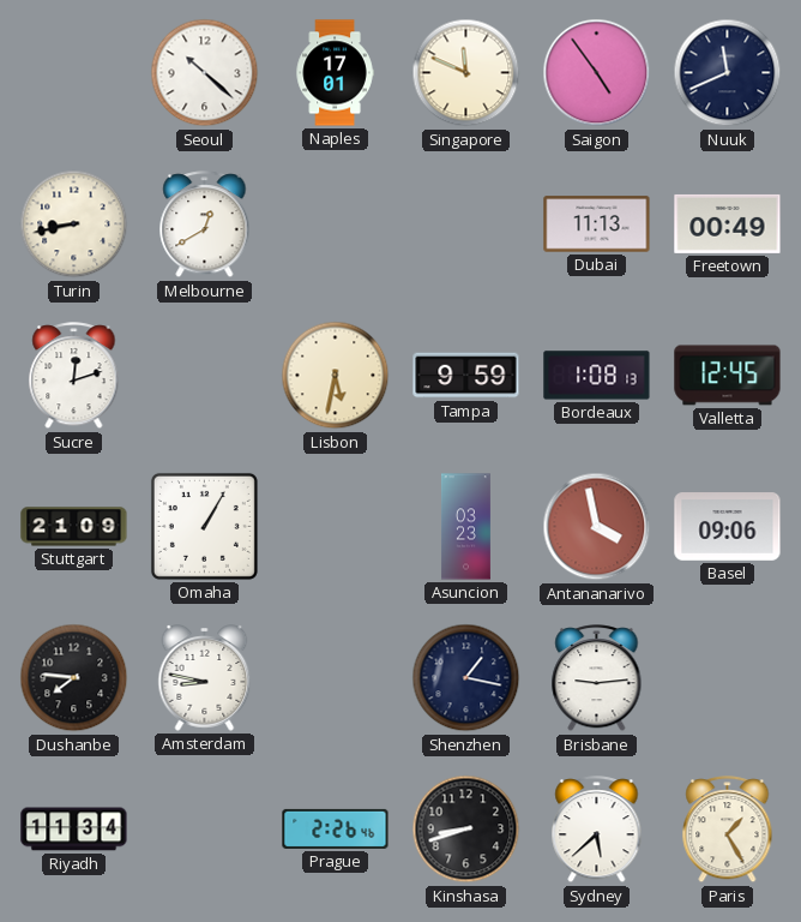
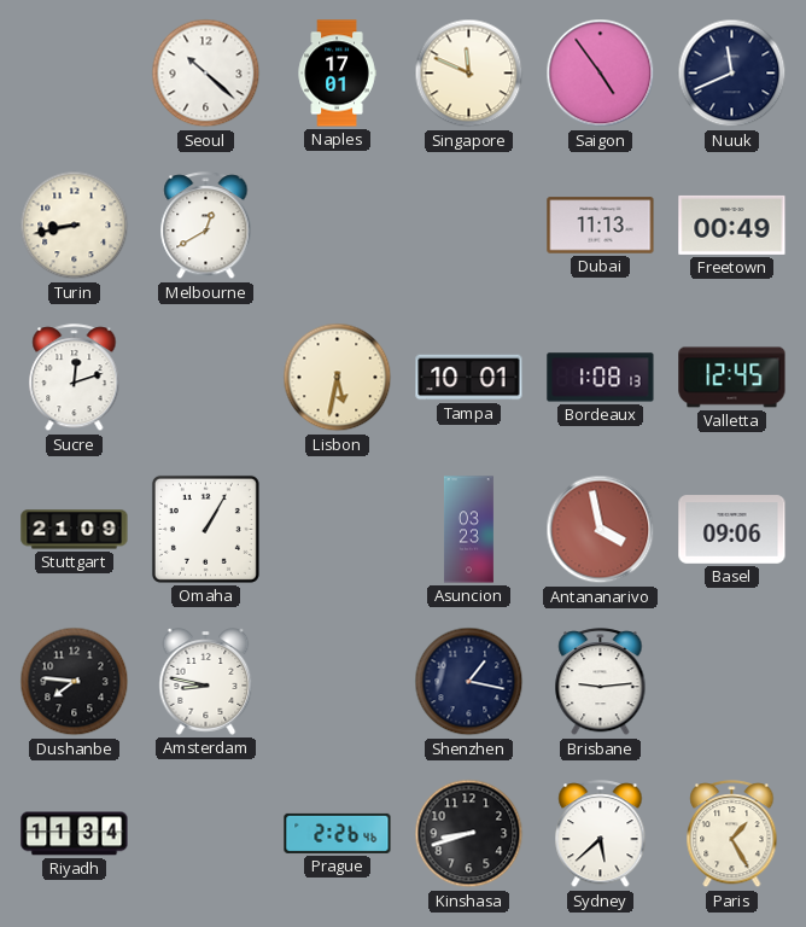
Tampa: 9:59 -> 10:01 (469, 378)
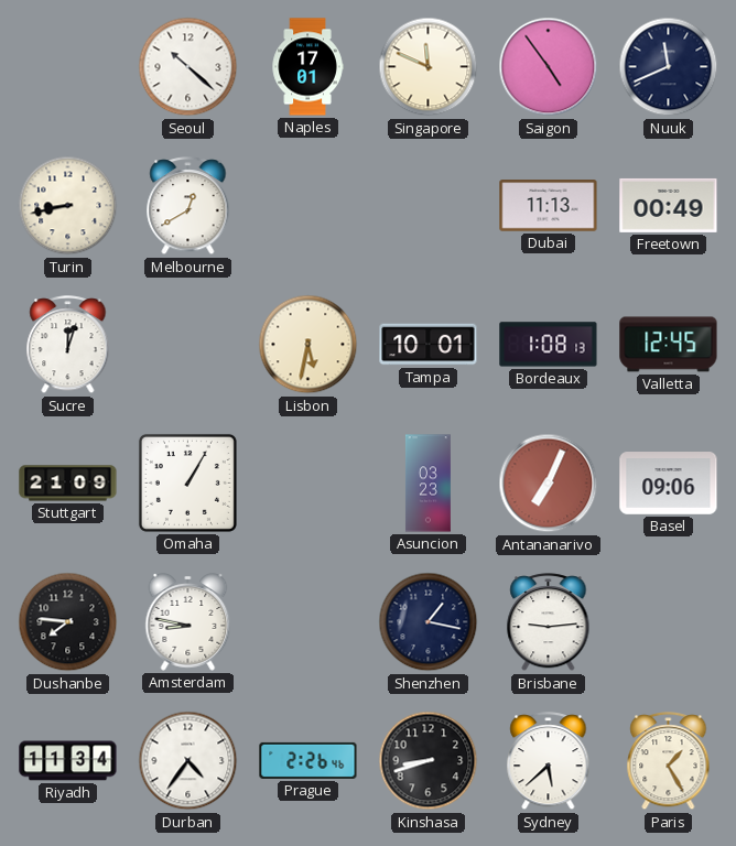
Sucre: 12:12 -> 12:03 (68, 345)
Antananarivo: 3:58 -> 7:04 (549, 484)
Durban: none -> 4:36 (188, 761)
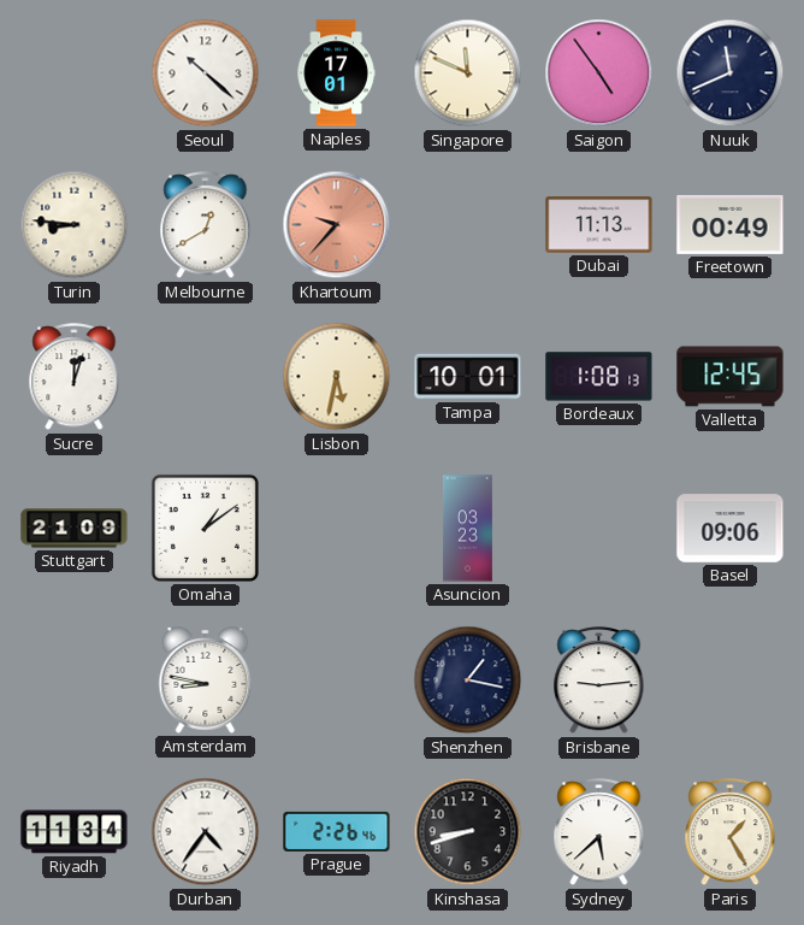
Turin: 8:43 -> 8:46 (75, 225)
Khartoum: none -> 9:37 (337, 225)
Omaha: 1:05 -> 1:09 (205, 528)
Antananarivo: 7:04 -> none (549, 484)
Dushanbe: 7:46 -> none (68, 622)
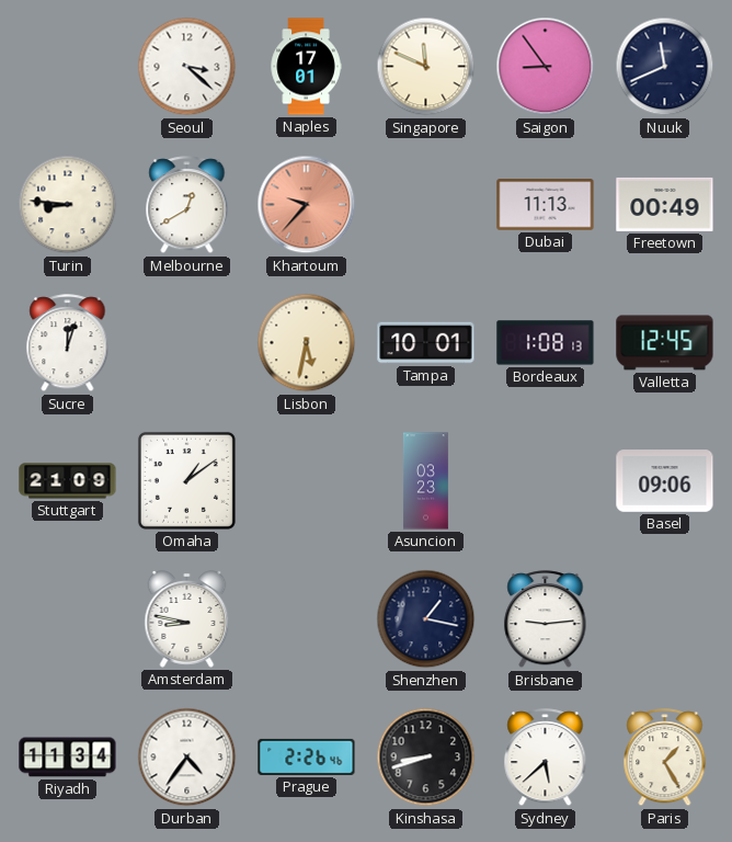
Seoul: 10:22 -> 3:22 (187, 67)
Saigon: 4:54 -> 8:54 (546, 67)
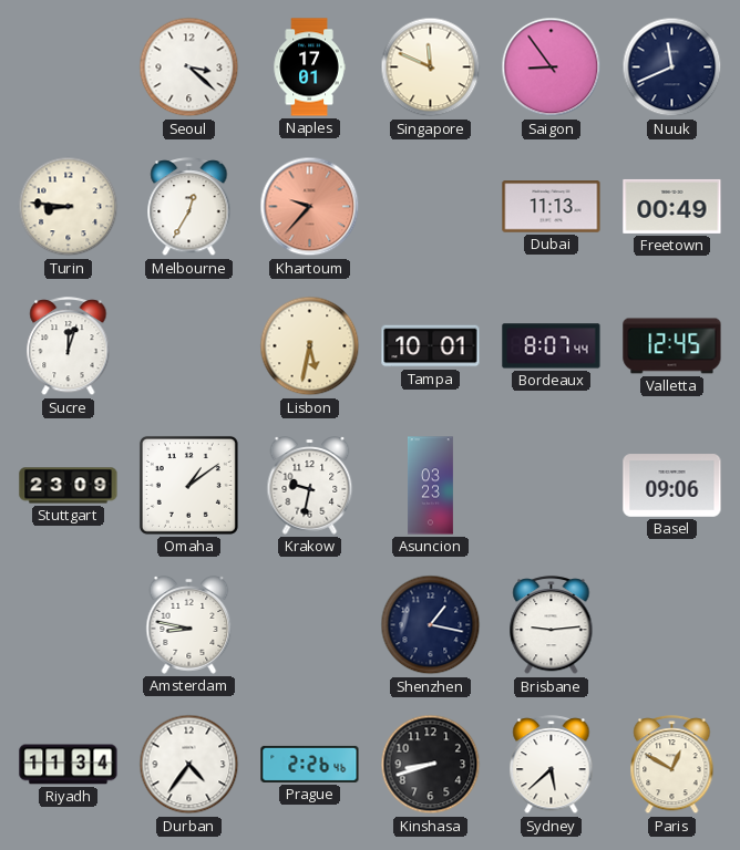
Melbourne: 12:40 -> 12:35 (189, 207)
Bordeaux: 1:08 -> 8:07 (552, 346)
Stuttgart: 21:09 -> 23:09 (69, 486)
Krakow: none -> 9:32 (310, 486)
Paris: 1:25 -> 12:50 (672, 765)
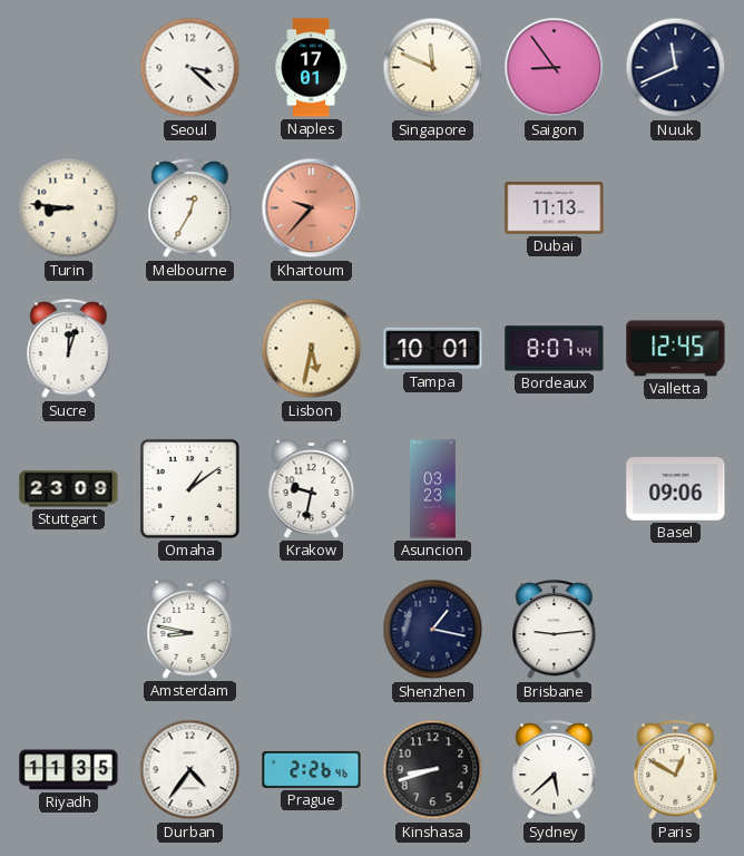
Freetown: 00:49 -> none (672, 206)
Riyadh: 11:34 -> 11:35 (69, 770)
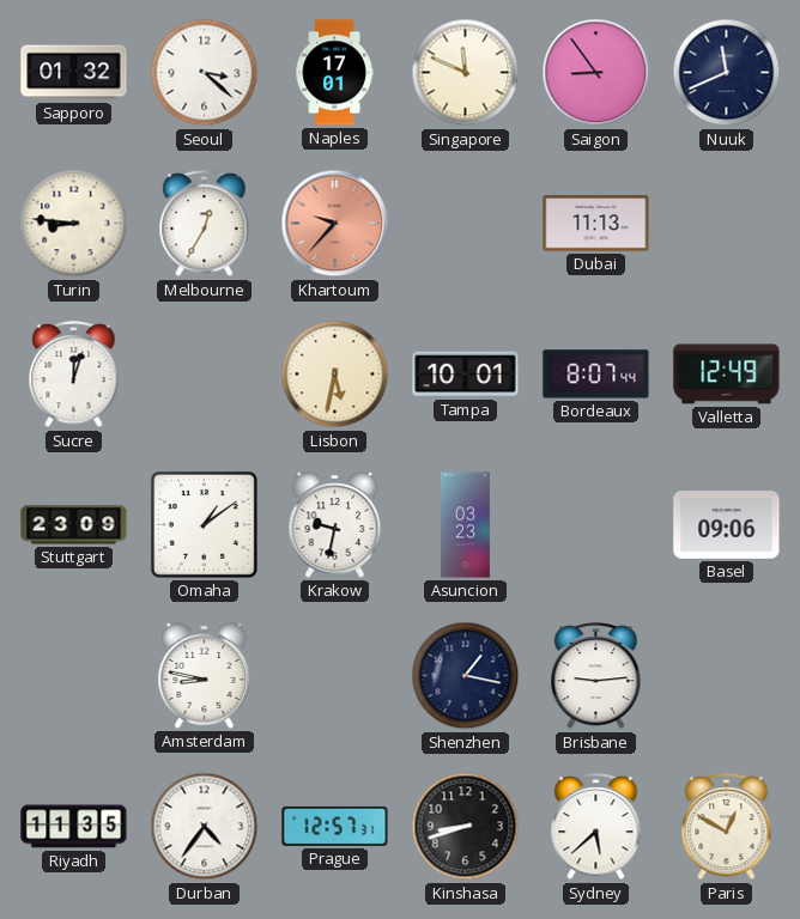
Sapporo: none -> 01:32 (74, 73)
Valletta: 12:45 -> 12:49 (727, 375)
Prague: 2:26 -> 12:57 (335, 826)
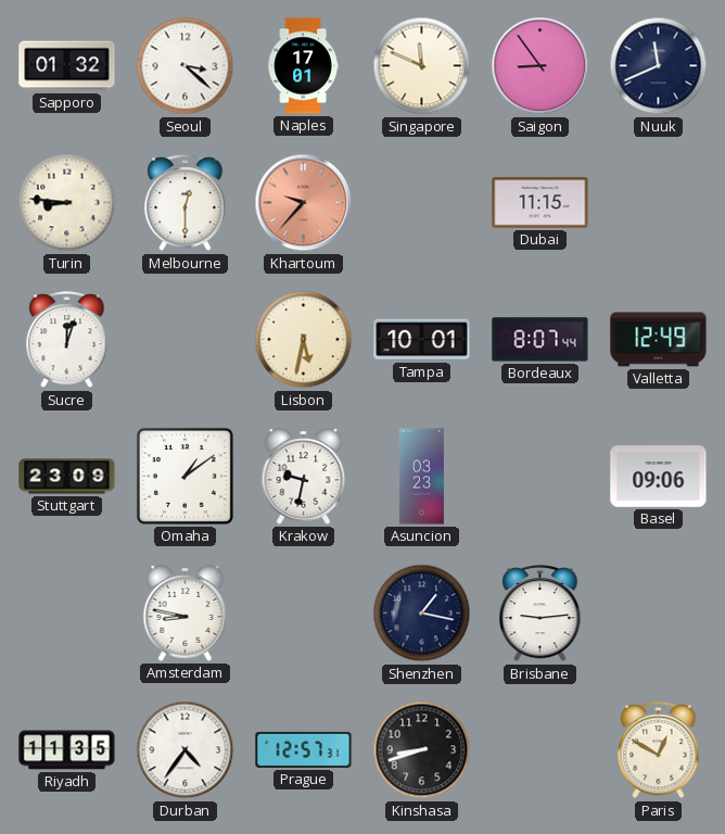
Melbourne: 12:35 -> 12:30 (186, 203)
Dubai: 11:13 -> 11:15 (540, 203)
Sydney: 5:38 -> none (596, 827)
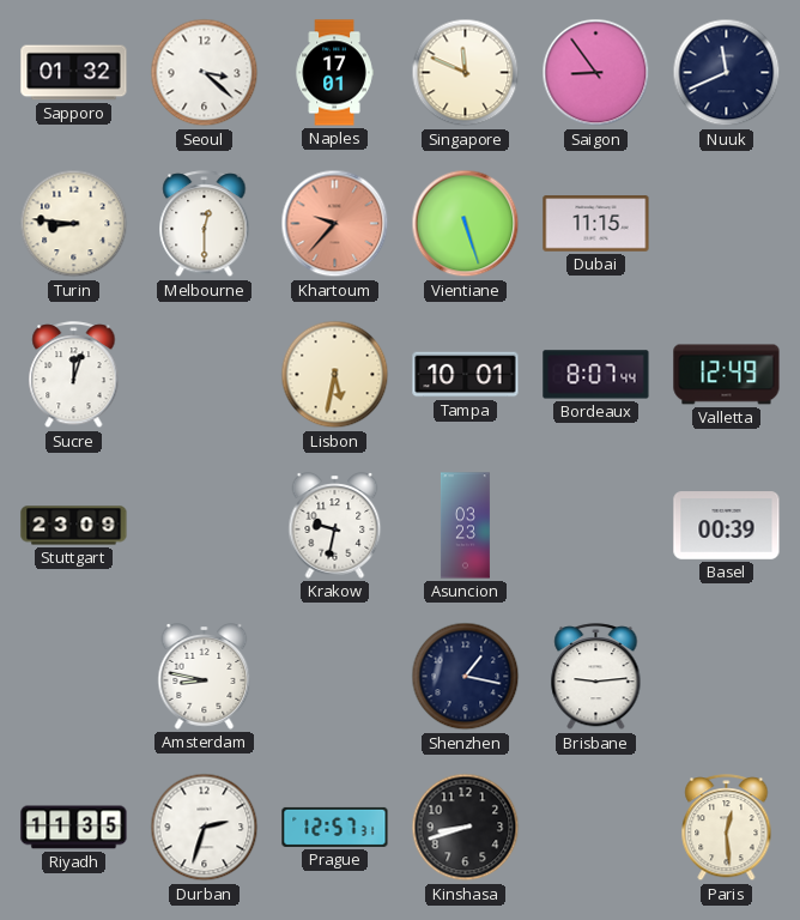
Vientiane: none -> 5:27 (466, 224)
Omaha: 1:09 -> none (185, 476)
Basel: 09:06 -> 00:39 (727, 526)
Durban: 4:36 -> 2:33 (205, 828)
Paris: 12:50 -> 12:29 (727, 828)
